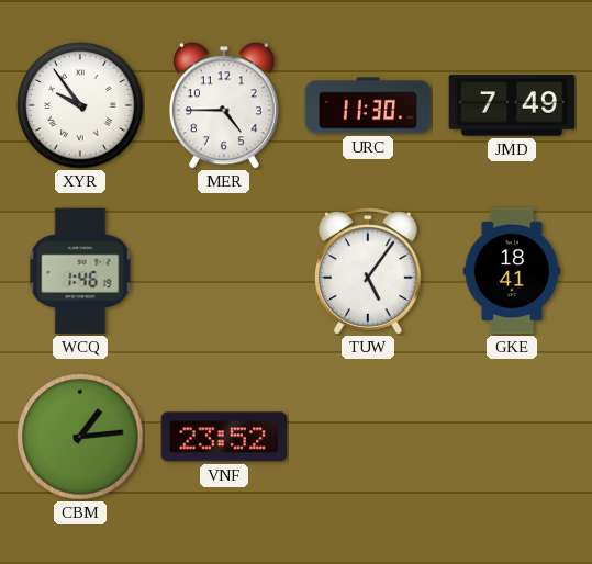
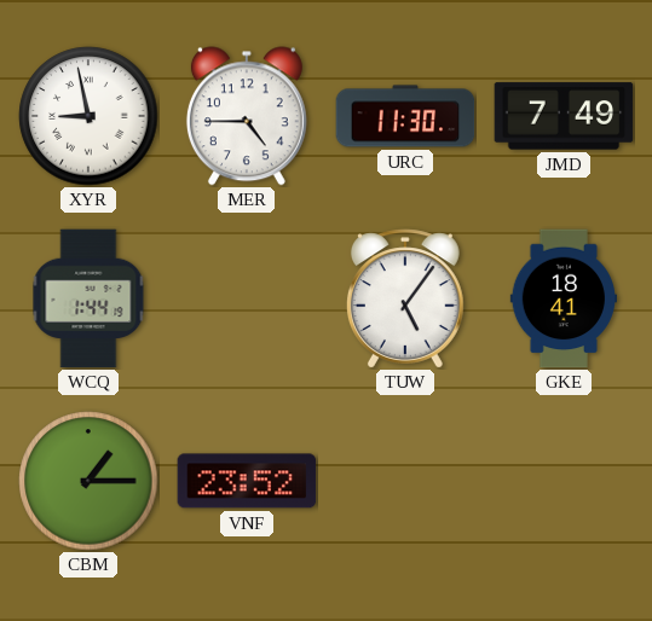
XYR: 9:54 -> 8:58 (88, 116)
WCQ: 1:46 -> 1:44 (88, 298)
CBM: 1:14 -> 1:15 (88, 481)
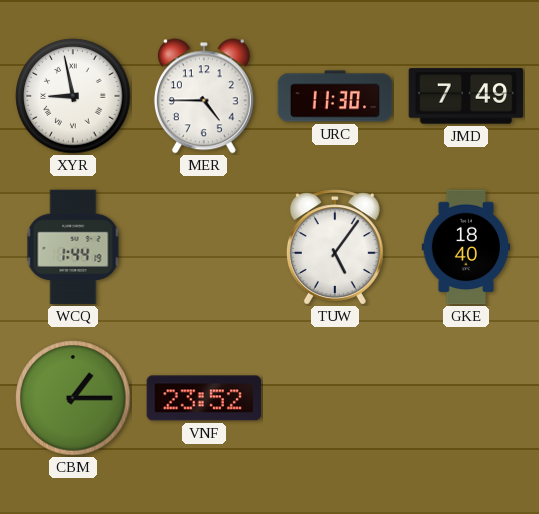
GKE: 18:41 -> 18:40 (465, 247)
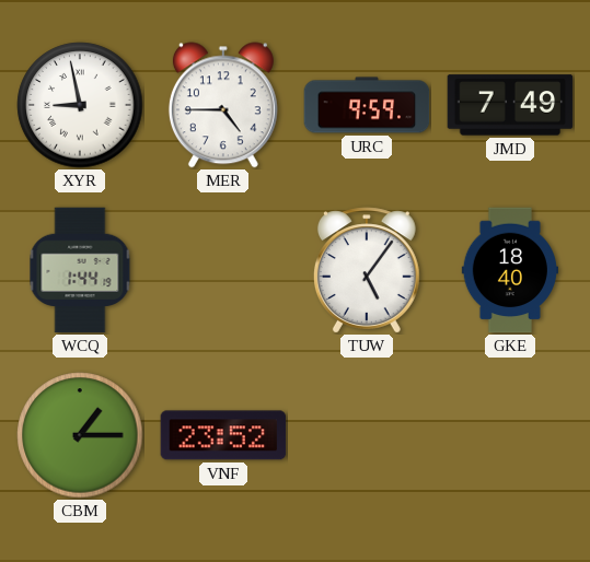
URC: 11:30 -> 9:59 (367, 105)
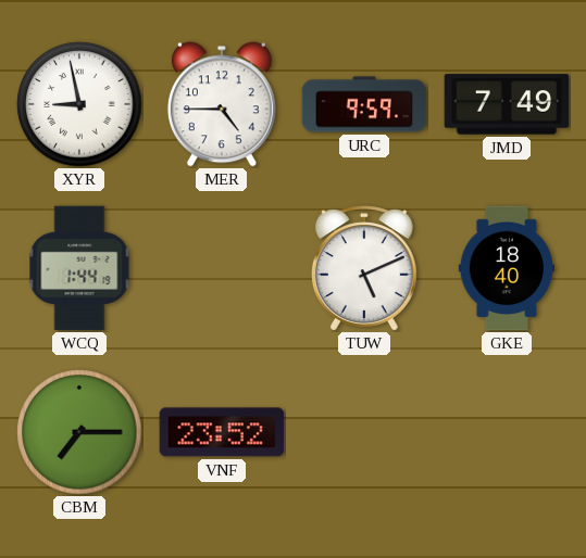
TUW: 5:06 -> 5:11 (364, 268)
CBM: 1:15 -> 7:15 (79, 432)
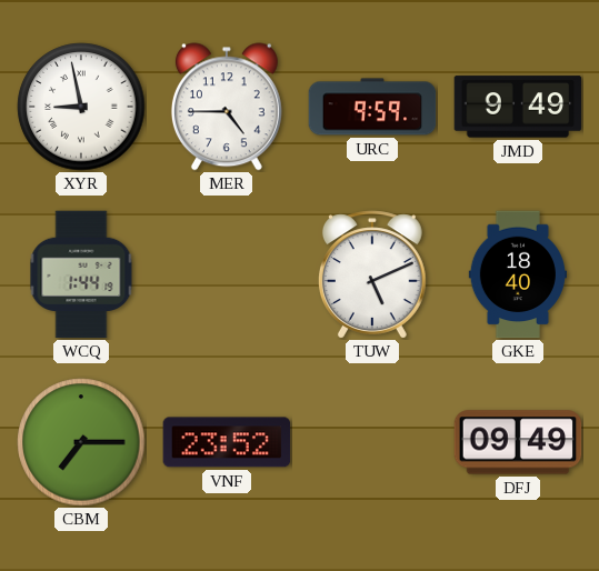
JMD: 7:49 -> 9:49 (518, 107)
DFJ: none -> 09:49 (518, 442)
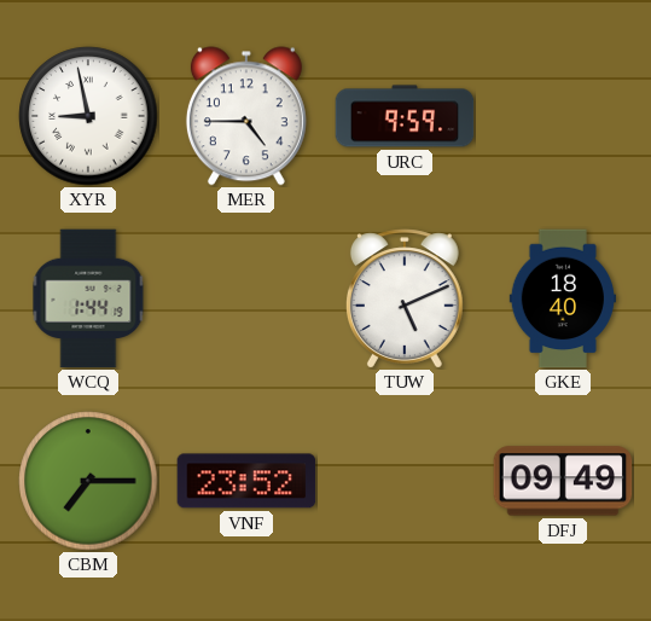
JMD: 9:49 -> none (518, 107)
